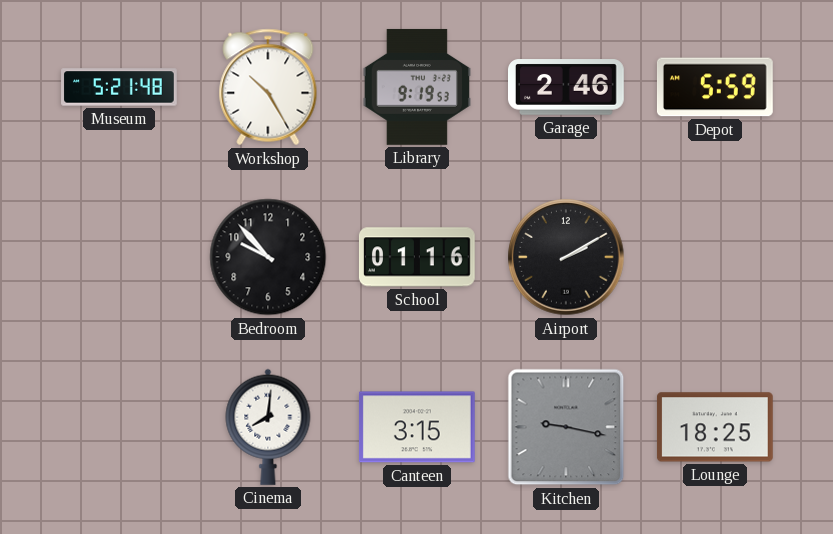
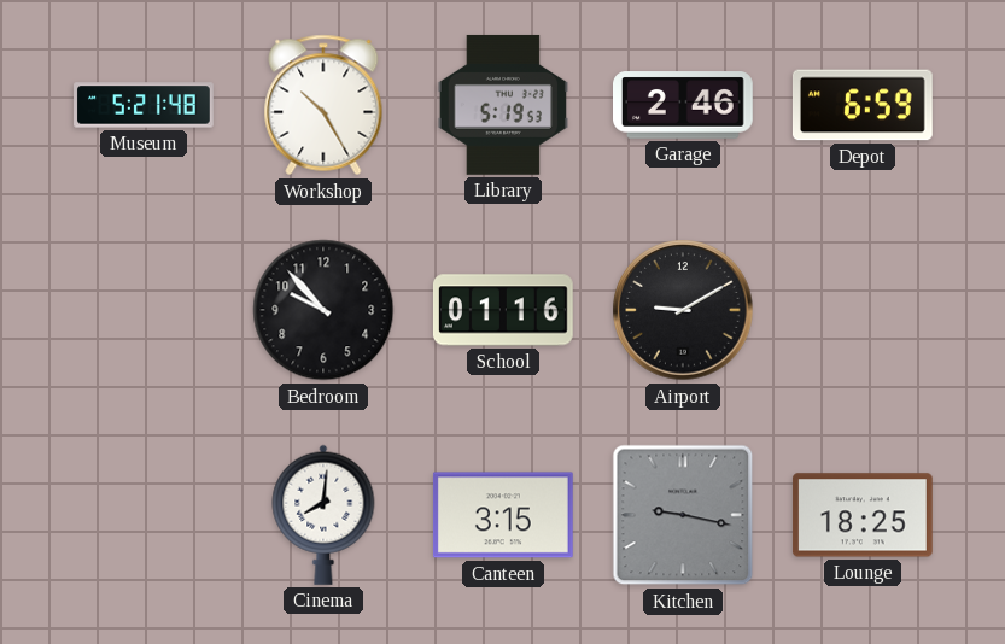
Library: 9:19 -> 5:19 (502, 105)
Depot: 5:59 -> 6:59 (863, 105)
Airport: 2:10 -> 9:10 (683, 310)
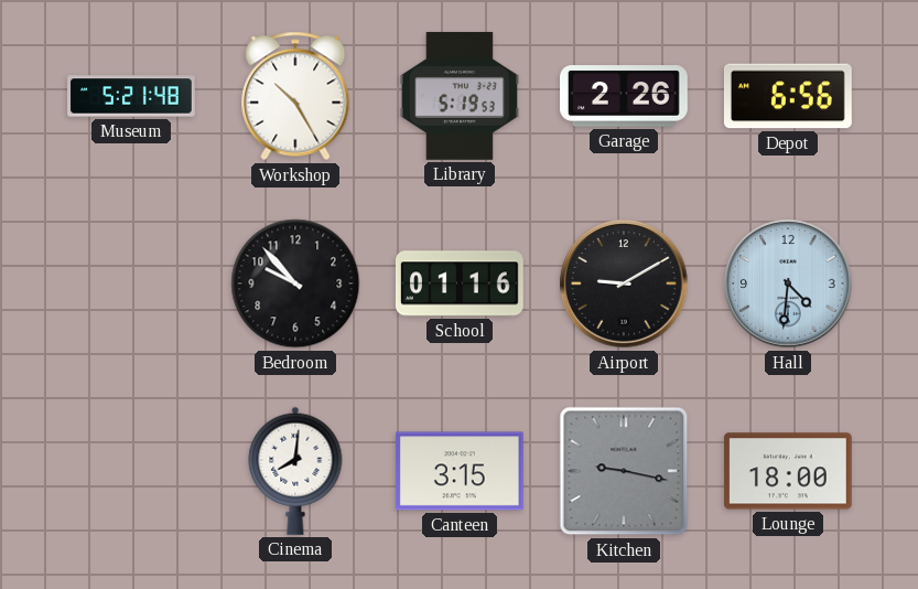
Garage: 2:46 -> 2:26 (625, 96)
Depot: 6:59 -> 6:56 (788, 96)
Hall: none -> 4:31 (788, 283)
Lounge: 18:25 -> 18:00 (788, 471)
